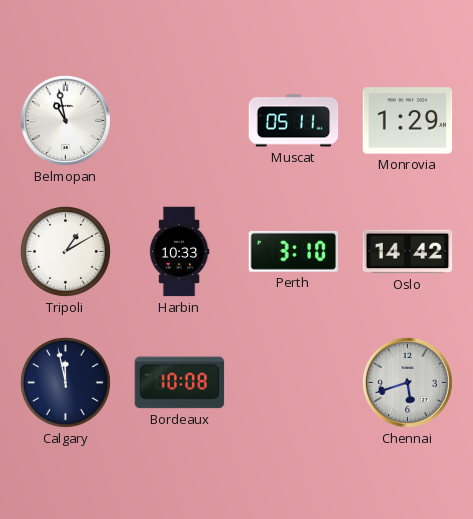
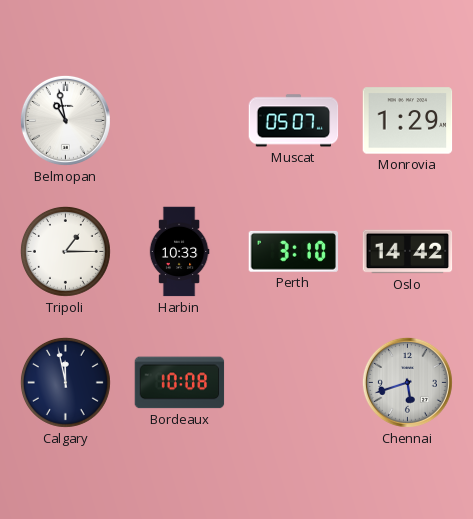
Muscat: 05:11 -> 05:07 (294, 121)
Tripoli: 1:10 -> 1:15 (65, 251)
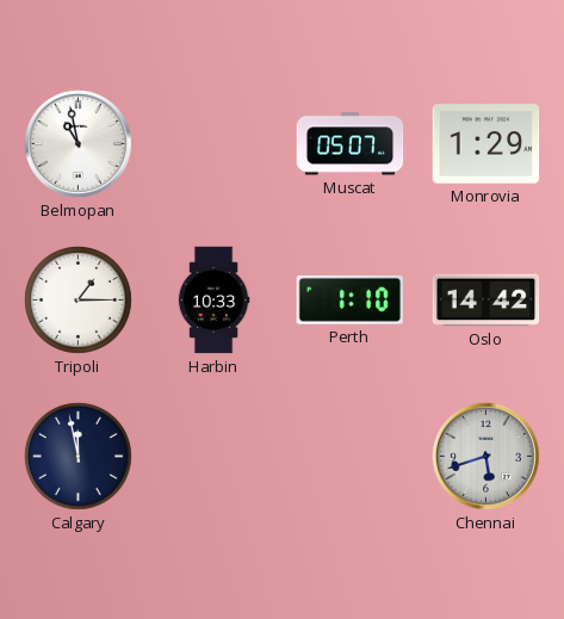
Perth: 3:10 -> 1:10 (351, 299)
Bordeaux: 10:08 -> none (180, 383)
